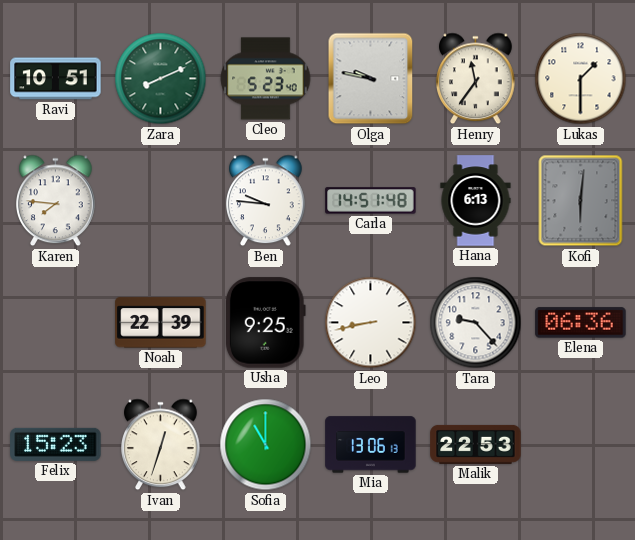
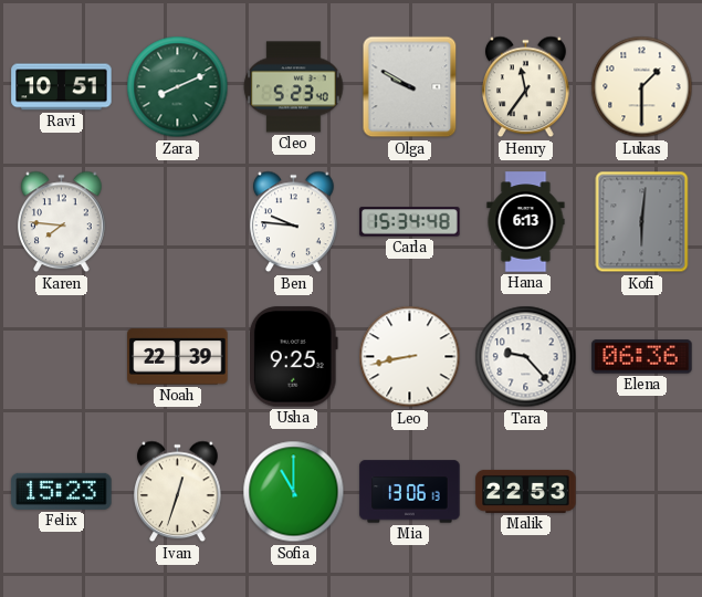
Olga: 9:47 -> 9:50 (410, 87)
Carla: 14:51 -> 15:34 (410, 222)
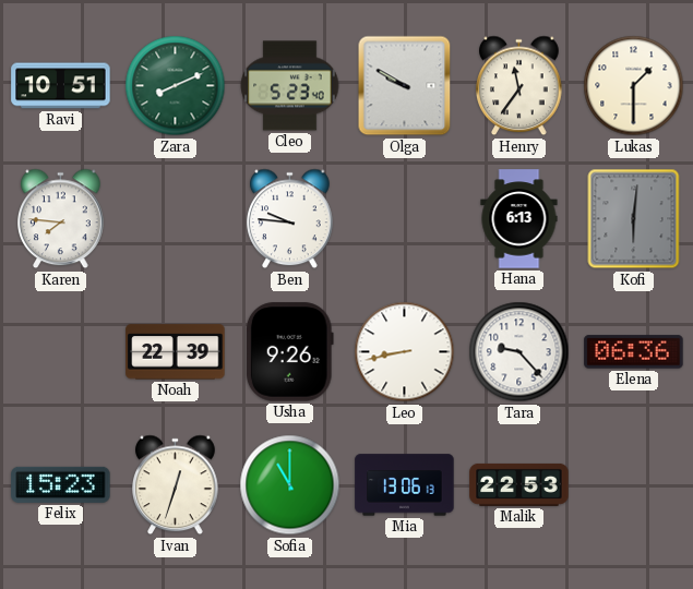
Carla: 15:34 -> none (410, 222)
Usha: 9:25 -> 9:26 (289, 352)
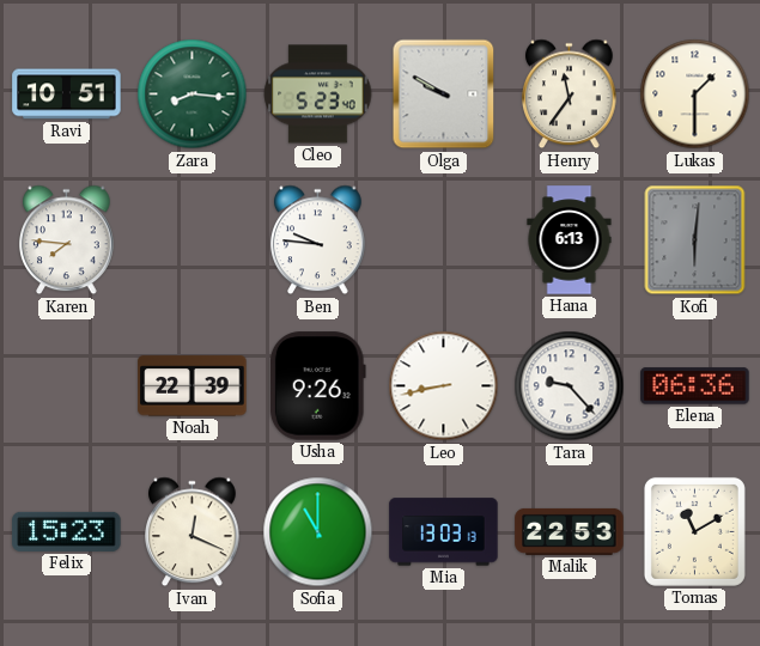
Zara: 8:11 -> 8:16 (193, 95)
Ivan: 12:33 -> 12:19 (193, 532)
Mia: 13:06 -> 13:03 (444, 532)
Tomas: none -> 11:10 (694, 531)
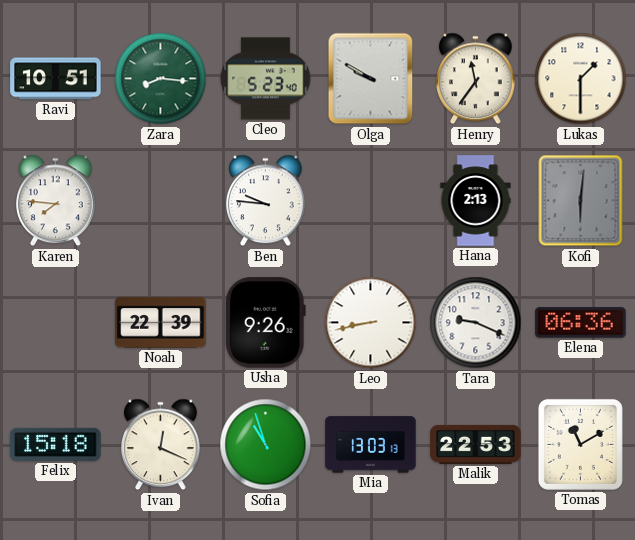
Hana: 6:13 -> 2:13 (476, 201)
Tara: 9:23 -> 9:19 (476, 323)
Felix: 15:23 -> 15:18 (56, 444)
Sofia: 11:00 -> 10:57 (266, 445)
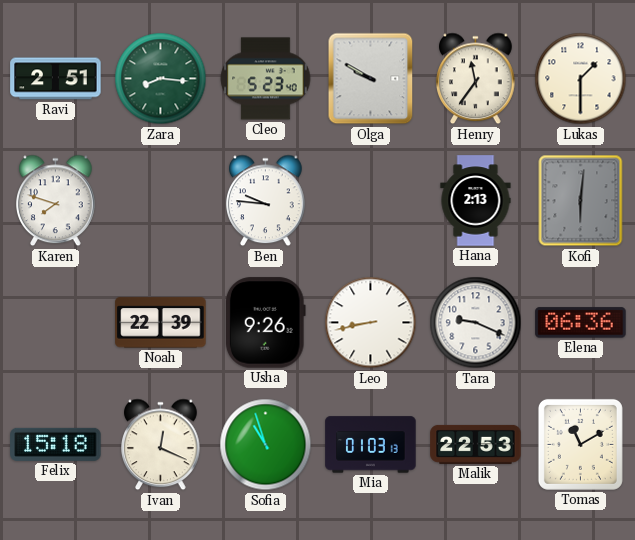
Ravi: 10:51 -> 2:51 (56, 79)
Karen: 7:46 -> 7:48 (56, 201)
Mia: 13:03 -> 01:03 (371, 445)
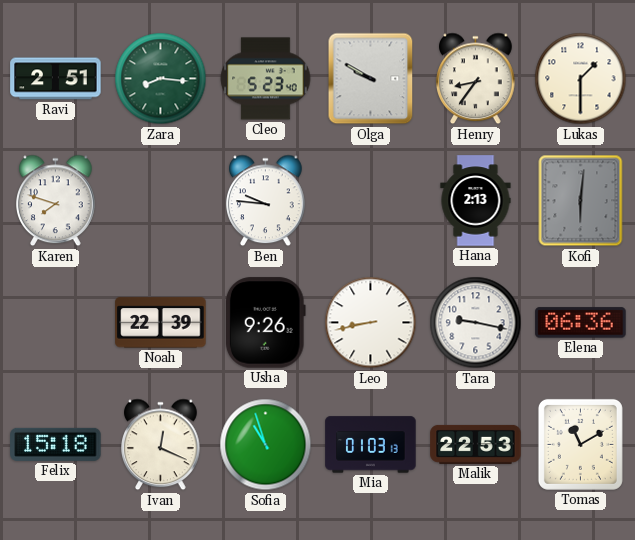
Henry: 11:36 -> 8:36 (476, 79)
Tara: 9:19 -> 9:17 (476, 323)
